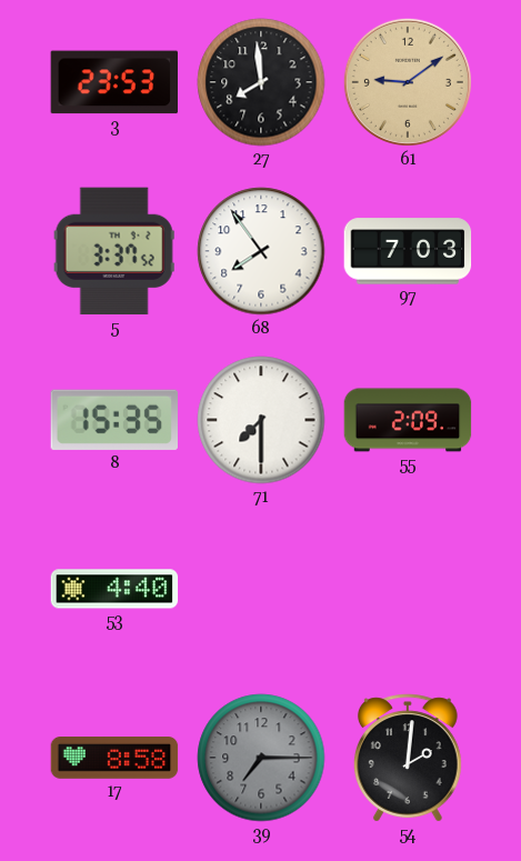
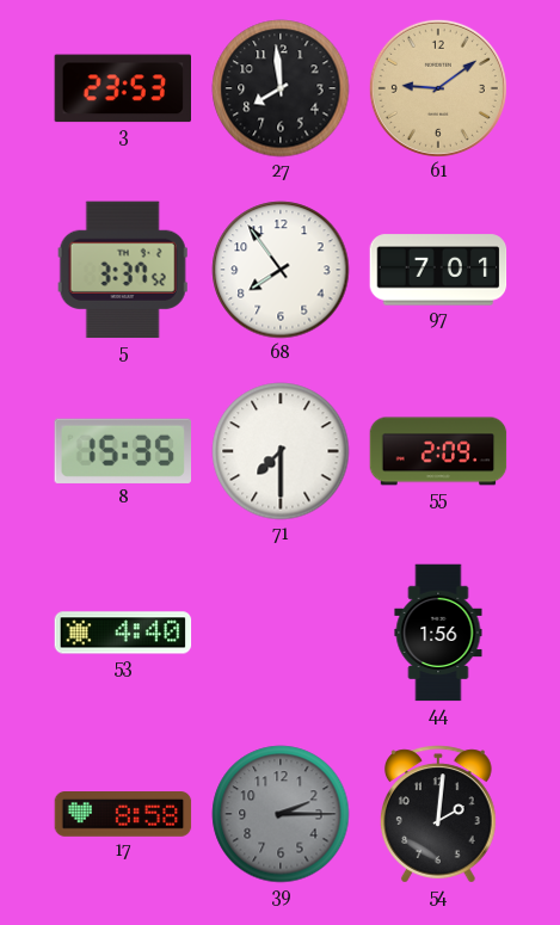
97: 7:03 -> 7:01 (438, 270)
44: none -> 1:56 (438, 633)
39: 7:15 -> 2:15 (281, 814)
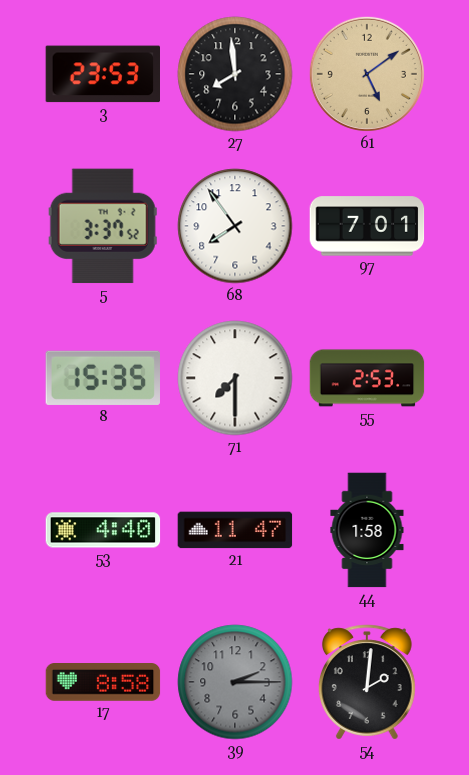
61: 9:09 -> 5:09 (367, 74)
55: 2:09 -> 2:53 (367, 378)
21: none -> 11:47 (235, 530)
44: 1:56 -> 1:58 (367, 530)
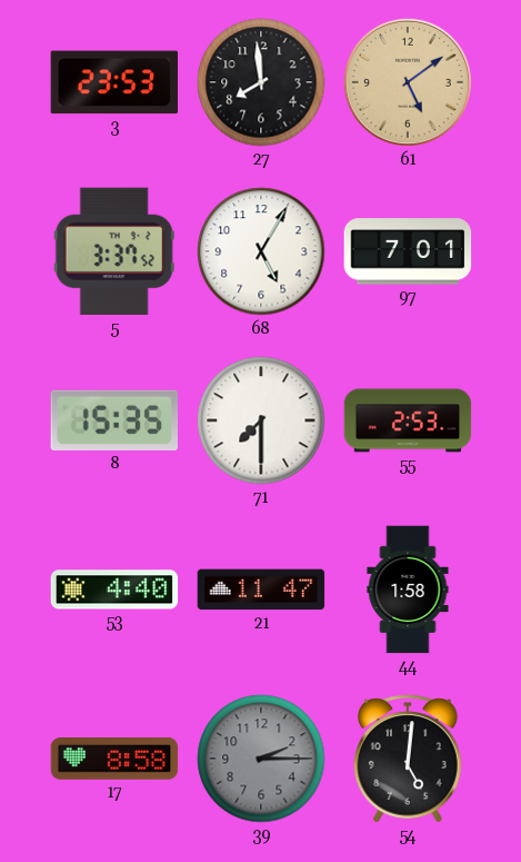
68: 7:54 -> 5:05 (261, 251)
54: 2:01 -> 5:01 (408, 759)
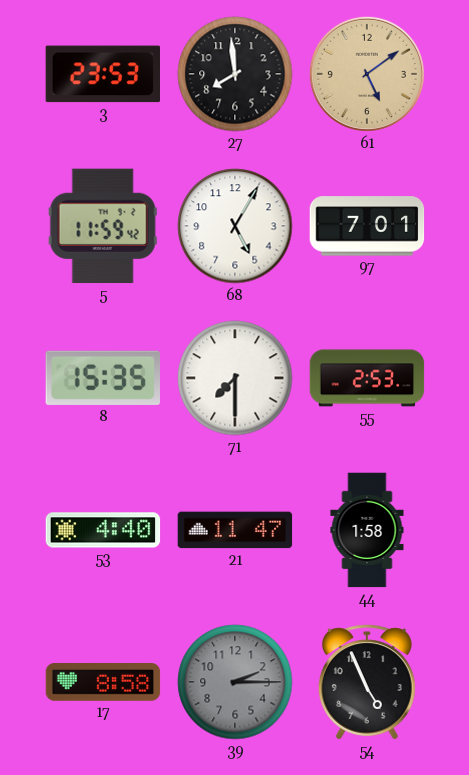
5: 3:37 -> 11:59 (103, 226)
54: 5:01 -> 4:56 (367, 682)
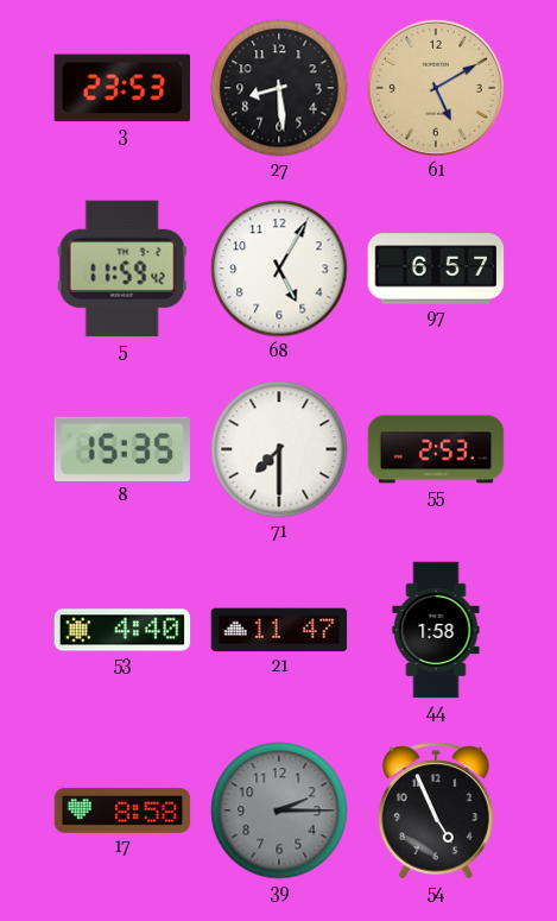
27: 7:59 -> 8:29 (279, 88)
61: 5:09 -> 5:10 (436, 88)
97: 7:01 -> 6:57 (436, 269)
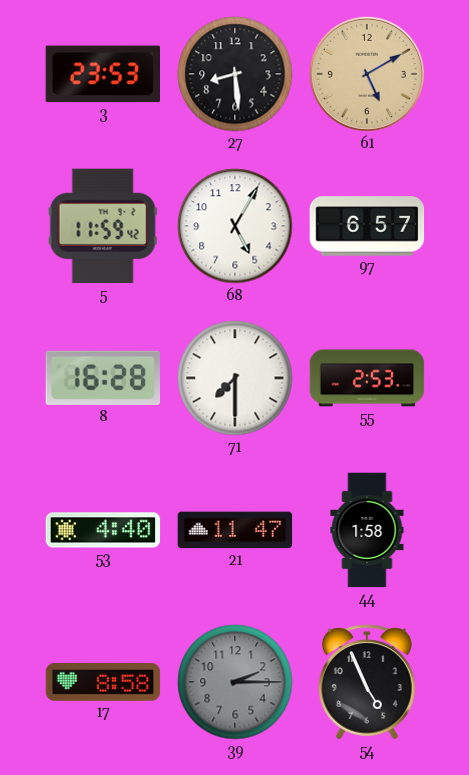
8: 15:35 -> 16:28 (102, 378)
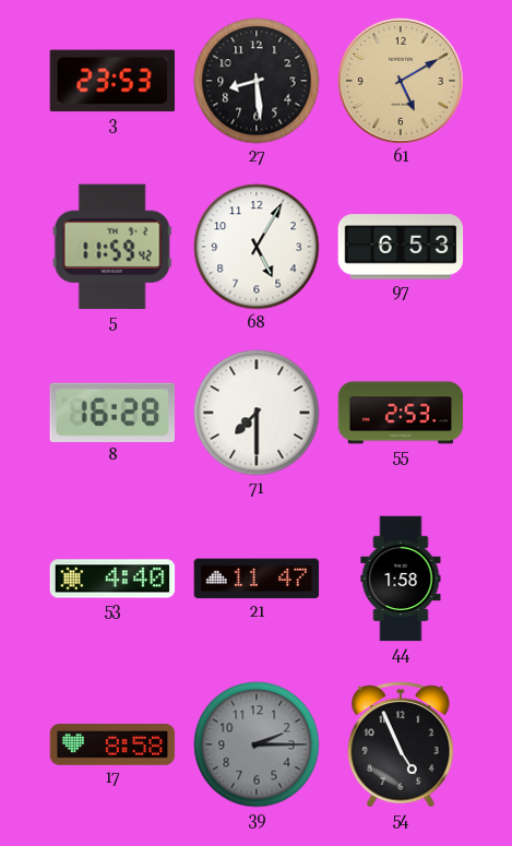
97: 6:57 -> 6:53 (401, 247)
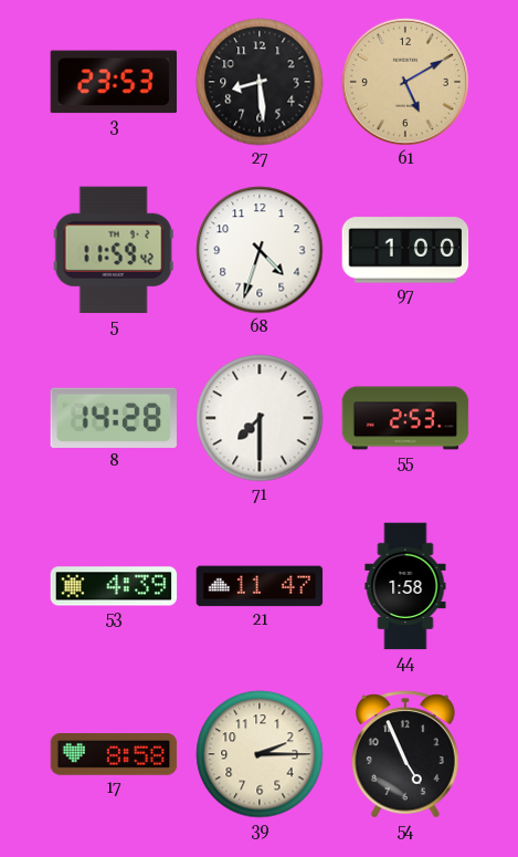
68: 5:05 -> 4:33 (260, 250)
97: 6:53 -> 1:00 (405, 250)
8: 16:28 -> 14:28 (113, 418)
53: 4:40 -> 4:39 (114, 586)
39 dial: grey -> cream (260, 754)
